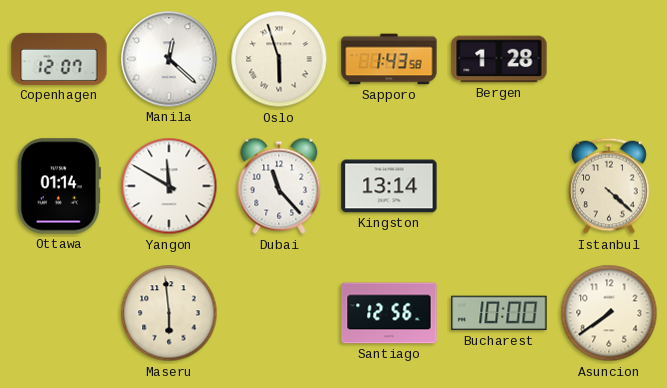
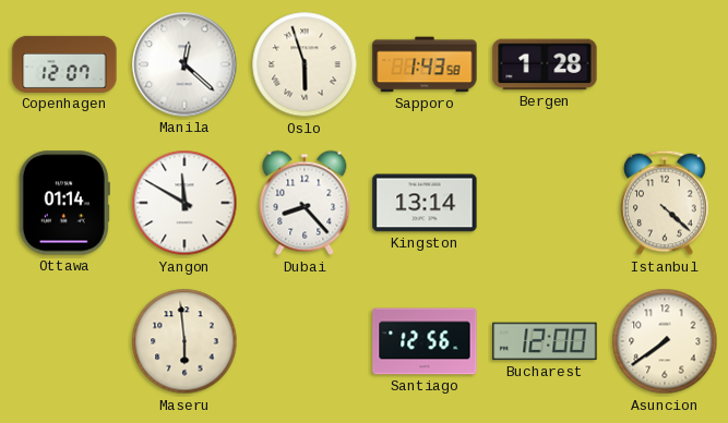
Dubai: 11:23 -> 8:23 (305, 203)
Bucharest: 10:00 -> 12:00 (545, 341)
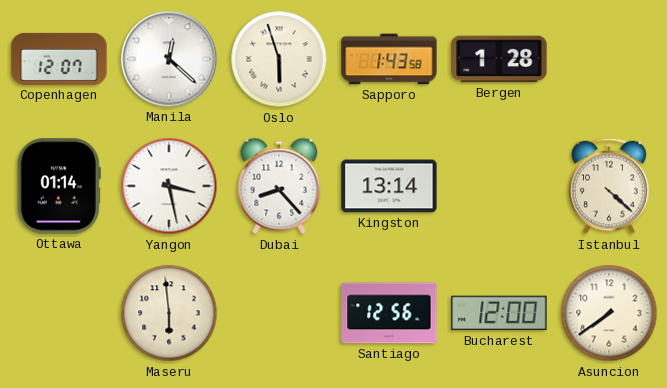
Yangon: 11:50 -> 3:28 (169, 186)
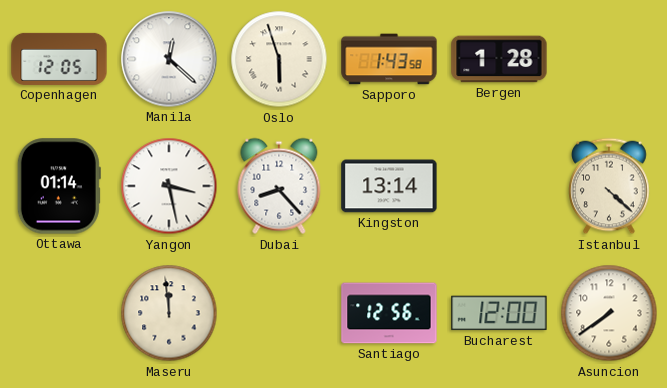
Copenhagen: 12:07 -> 12:05 (59, 59)
Maseru: 5:59 -> 11:59 (169, 313)
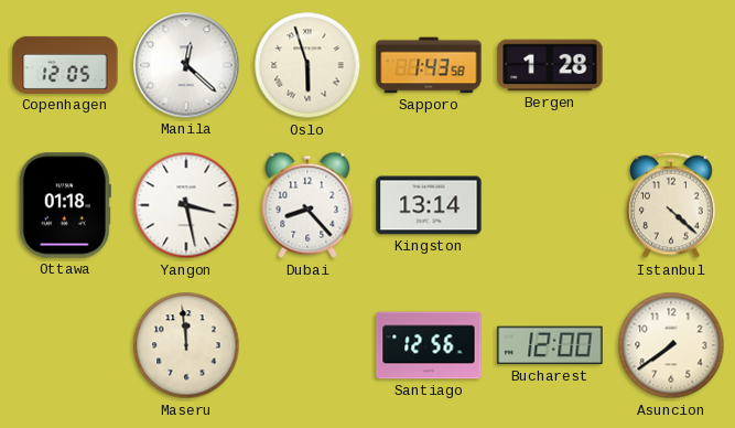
Ottawa: 01:14 -> 01:18 (65, 205)
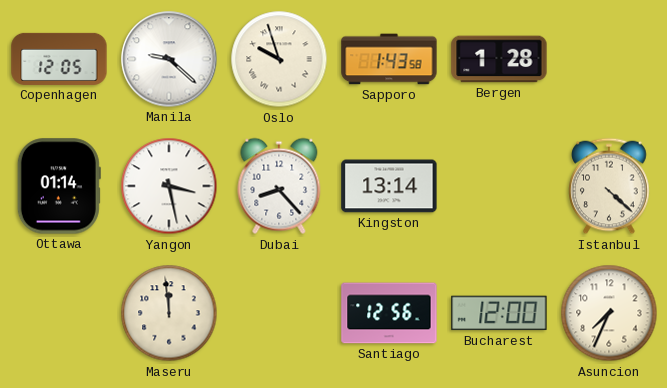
Manila: 12:22 -> 9:22 (169, 59)
Oslo: 5:57 -> 9:57 (279, 59)
Ottawa: 01:18 -> 01:14 (59, 186)
Asuncion: 7:39 -> 7:34 (609, 313)
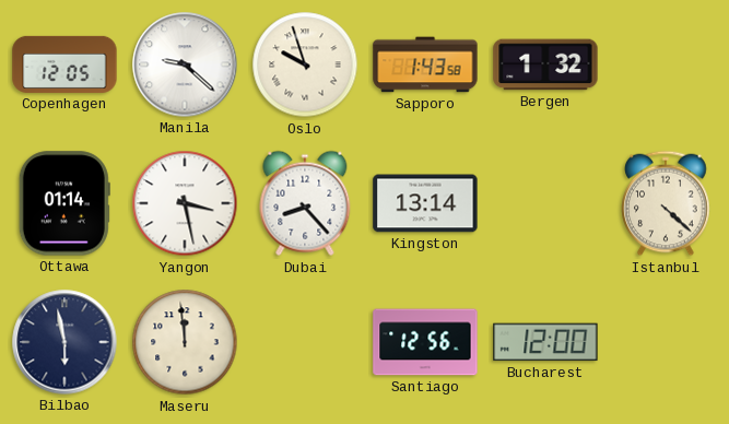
Bergen: 1:28 -> 1:32 (545, 64)
Bilbao: none -> 5:58 (64, 342)
Asuncion: 7:34 -> none (609, 313)
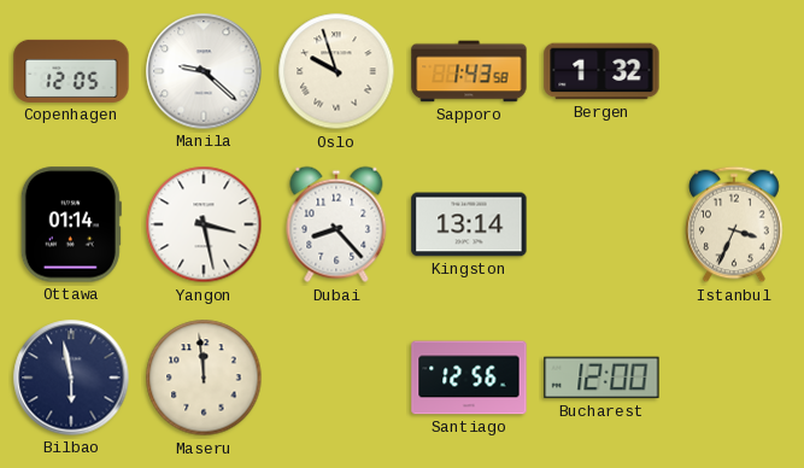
Istanbul: 4:22 -> 3:34 (734, 224)
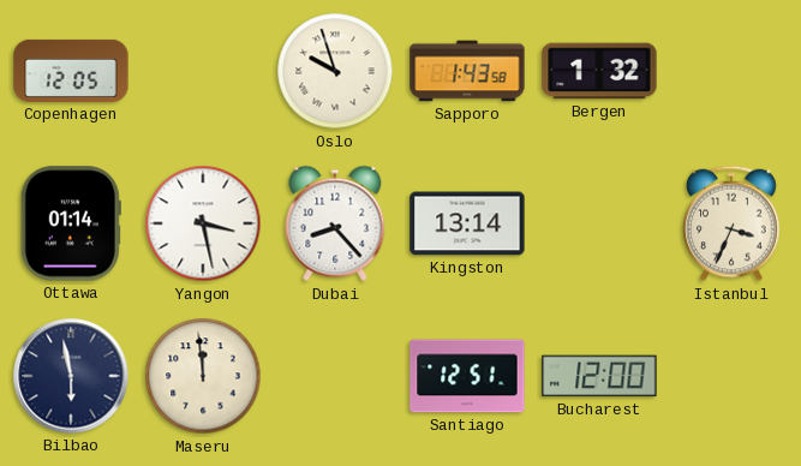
Manila: 9:22 -> none (204, 71)
Santiago: 12:56 -> 12:51 (467, 376)
